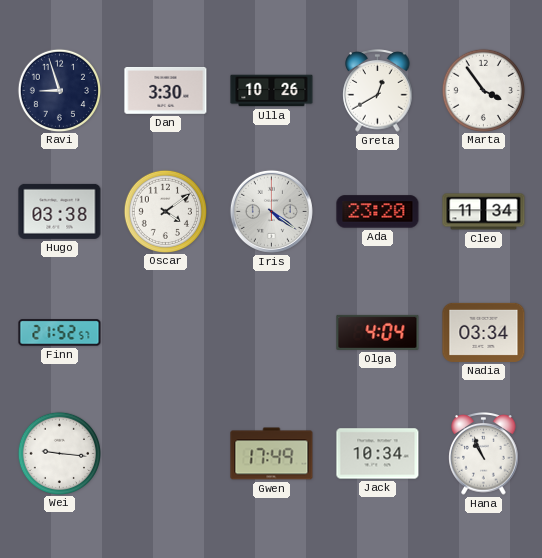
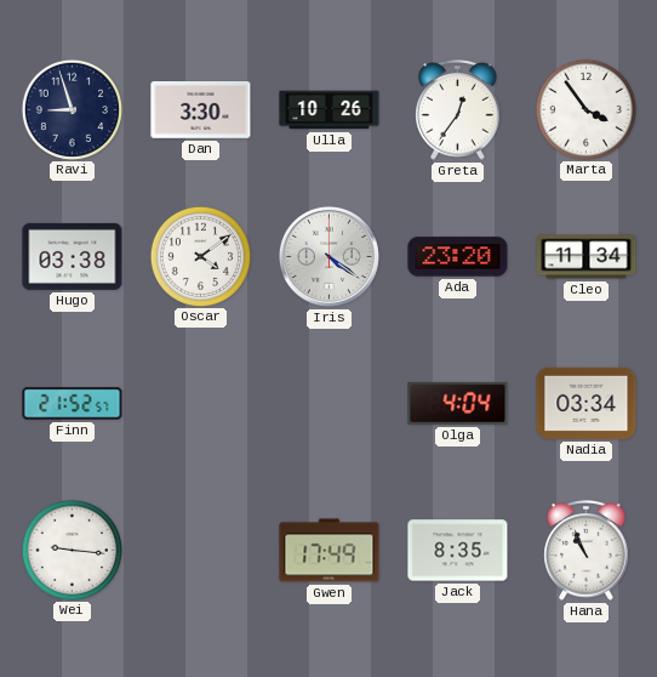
Greta: 12:40 -> 12:36 (458, 110)
Jack: 10:34 -> 8:35 (458, 551)
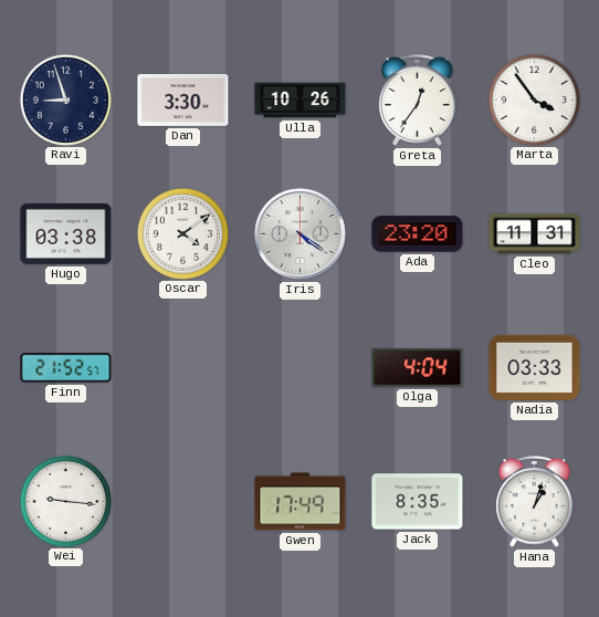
Cleo: 11:34 -> 11:31 (535, 234)
Nadia: 03:34 -> 03:33 (535, 367)
Hana: 10:56 -> 1:03 (535, 502)
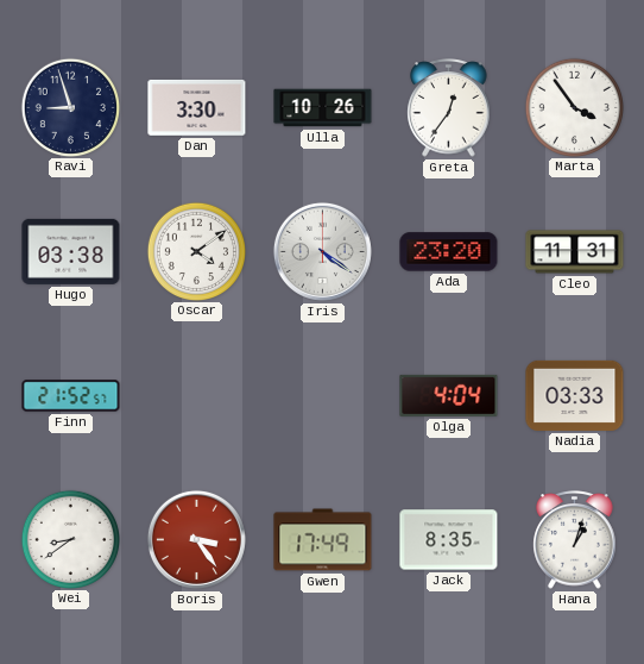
Wei: 9:16 -> 8:39 (70, 539)
Boris: none -> 3:24 (196, 539)
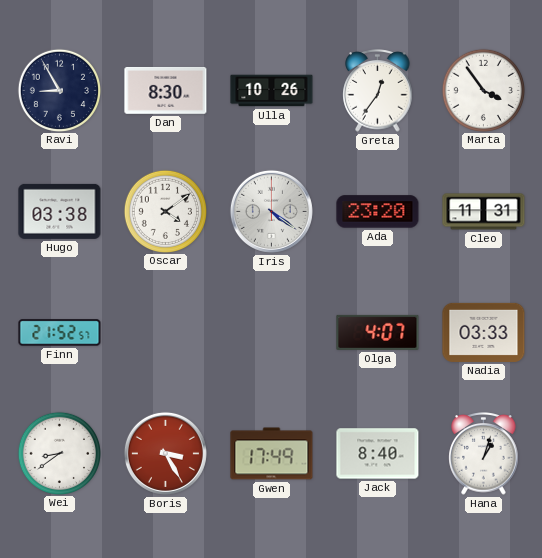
Ravi: 8:57 -> 8:55 (59, 90)
Dan: 3:30 -> 8:30 (166, 91)
Olga: 4:04 -> 4:07 (378, 332)
Boris: 3:24 -> 3:25 (165, 453)
Jack: 8:35 -> 8:40 (378, 454)
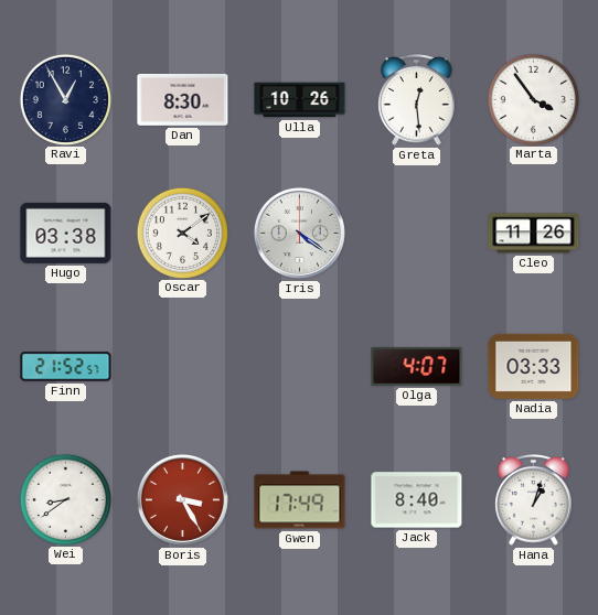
Ravi: 8:55 -> 12:55 (65, 99)
Greta: 12:36 -> 12:29 (417, 100)
Ada: 23:20 -> none (378, 212)
Cleo: 11:31 -> 11:26 (534, 234)
